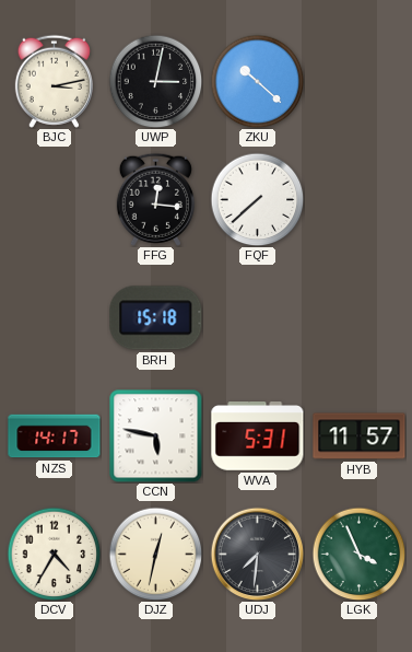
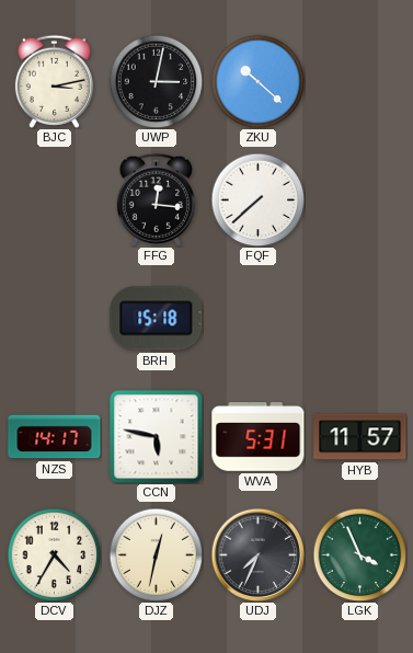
UDJ: 7:31 -> 7:34 (257, 554)
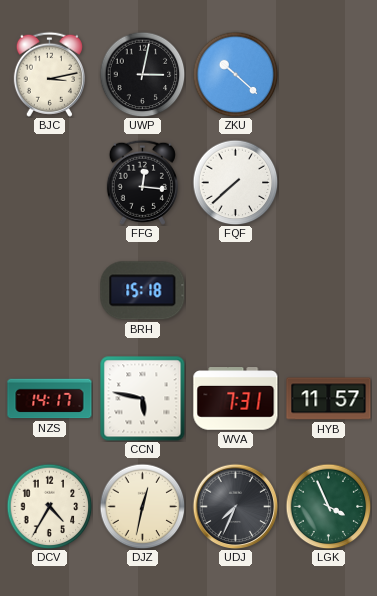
WVA: 5:31 -> 7:31 (236, 399)
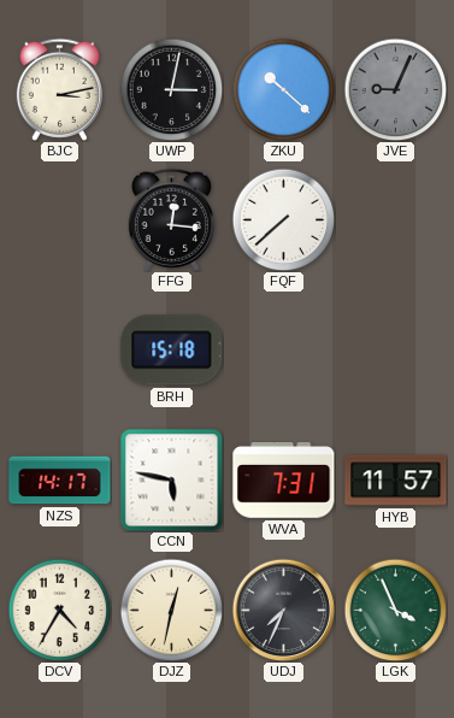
JVE: none -> 9:04 (395, 89)
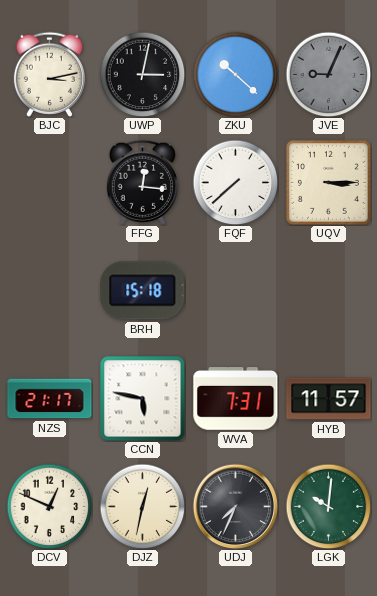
UQV: none -> 3:15 (328, 182)
NZS: 14:17 -> 21:17 (50, 399)
DCV: 4:35 -> 12:49 (49, 506)
LGK: 3:56 -> 10:01 (328, 506)
